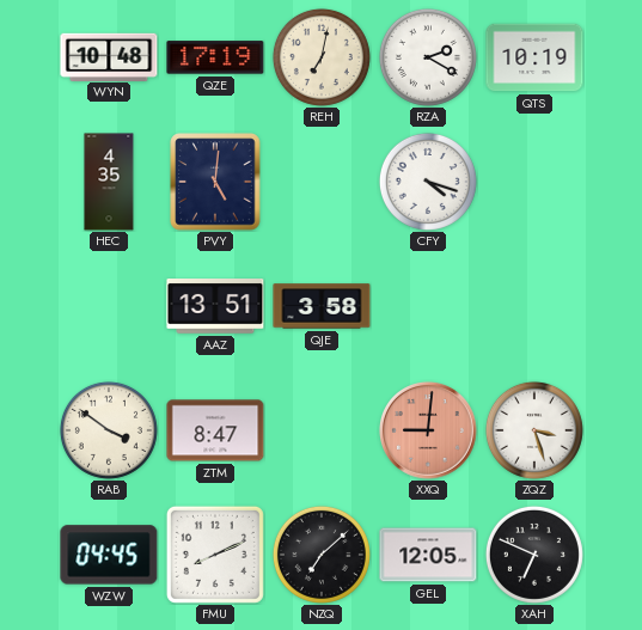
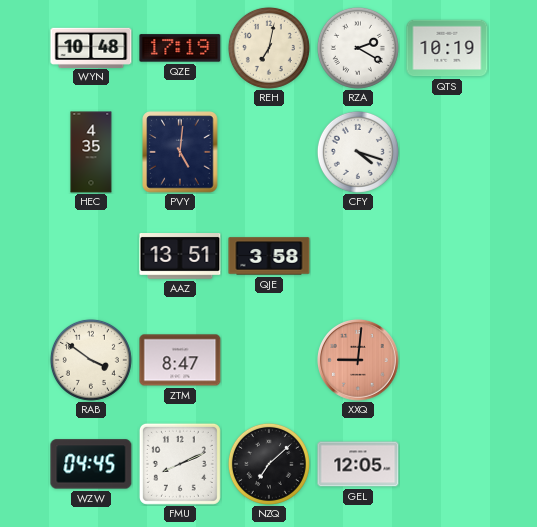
ZQZ: 3:27 -> none (534, 430)
XAH: 6:49 -> none (534, 555)
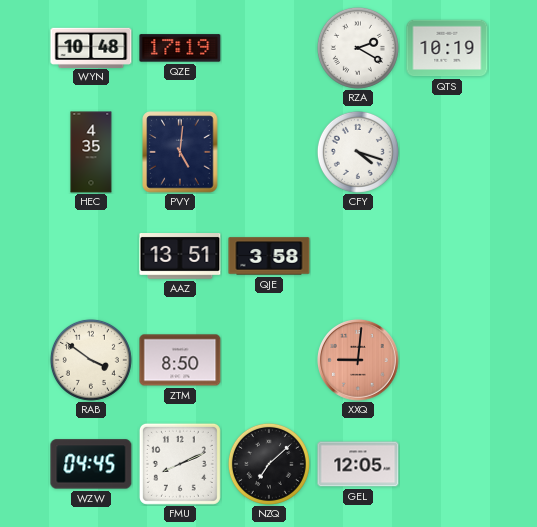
REH: 7:02 -> none (269, 48)
ZTM: 8:47 -> 8:50 (180, 360)
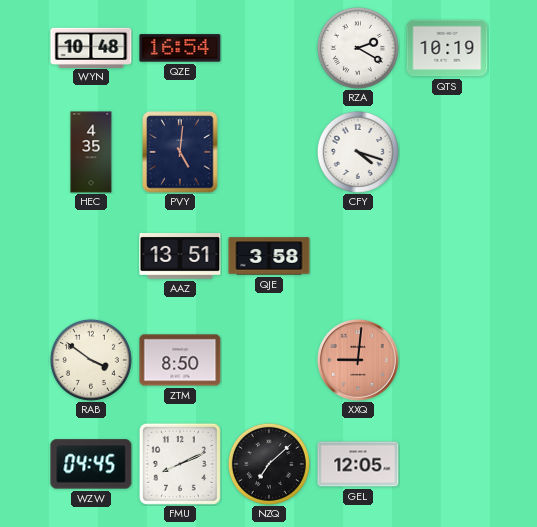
QZE: 17:19 -> 16:54 (180, 48)
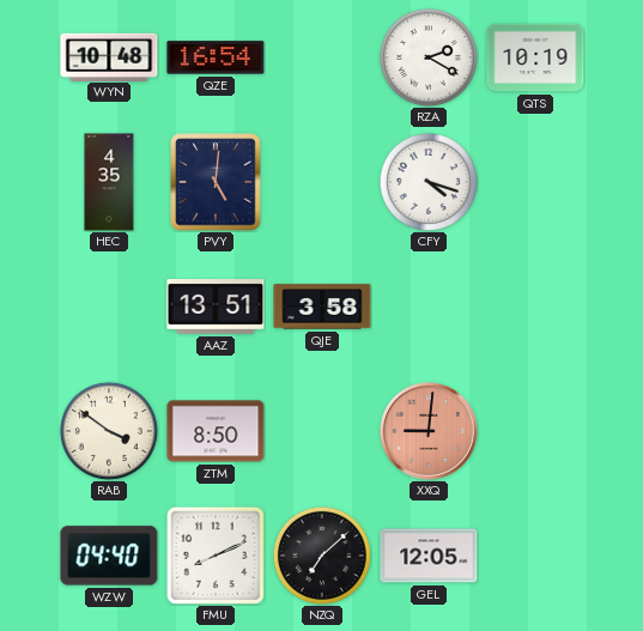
WZW: 04:45 -> 04:40 (109, 556)
